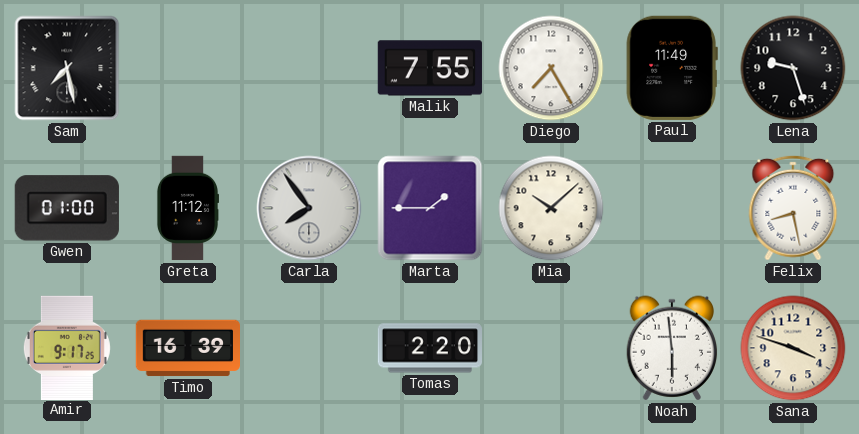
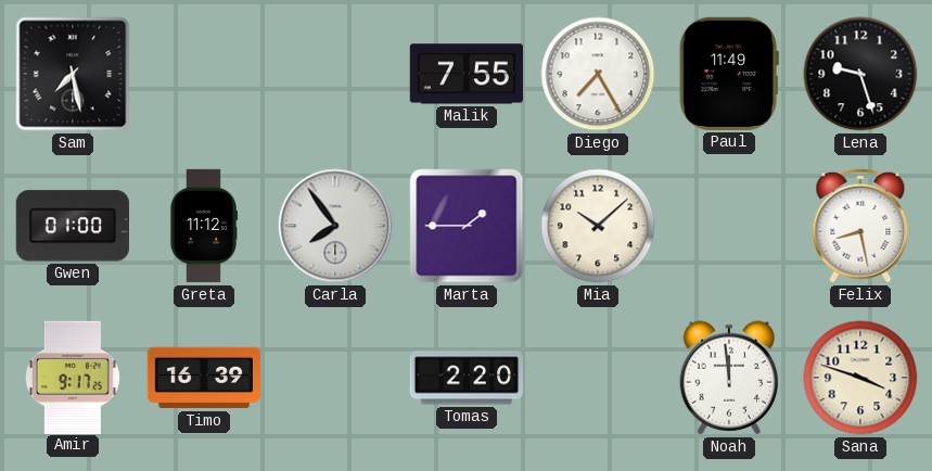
Noah: 5:59 -> 11:59 (729, 378)
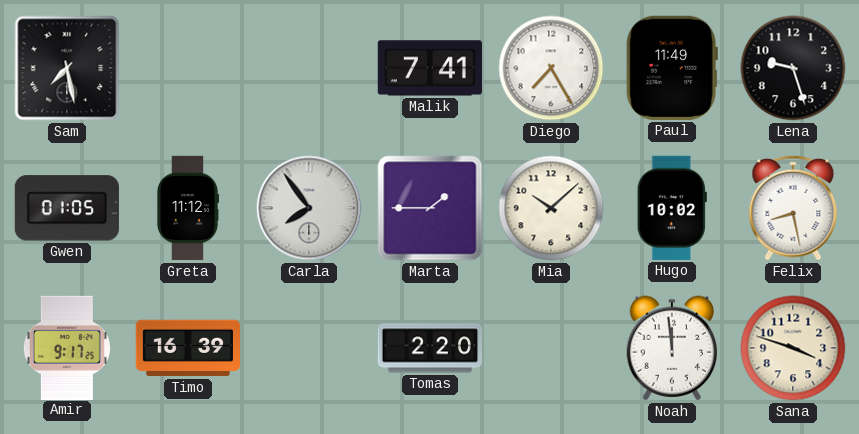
Malik: 7:55 -> 7:41 (430, 68)
Gwen: 01:00 -> 01:05 (67, 208)
Hugo: none -> 10:02 (672, 208)
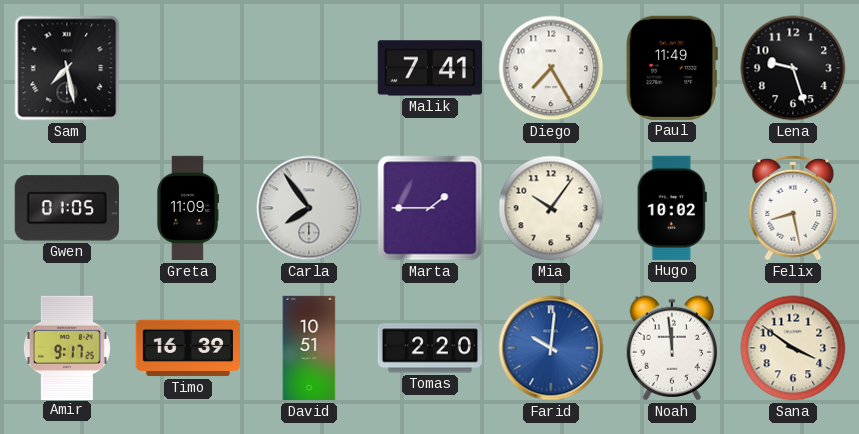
Greta: 11:12 -> 11:09 (188, 208)
Mia: 10:08 -> 10:06 (551, 208)
David: none -> 10:51 (309, 348)
Farid: none -> 10:01 (551, 348)
Sana: 3:48 -> 3:51 (793, 348)
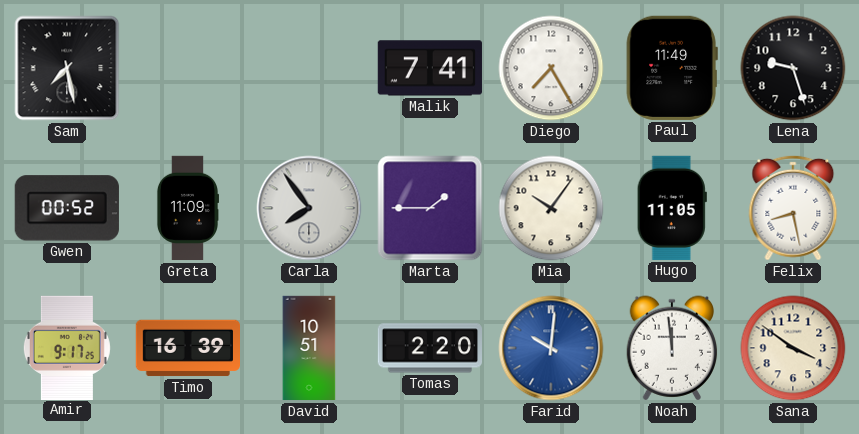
Gwen: 01:05 -> 00:52 (67, 208)
Hugo: 10:02 -> 11:05 (672, 208)
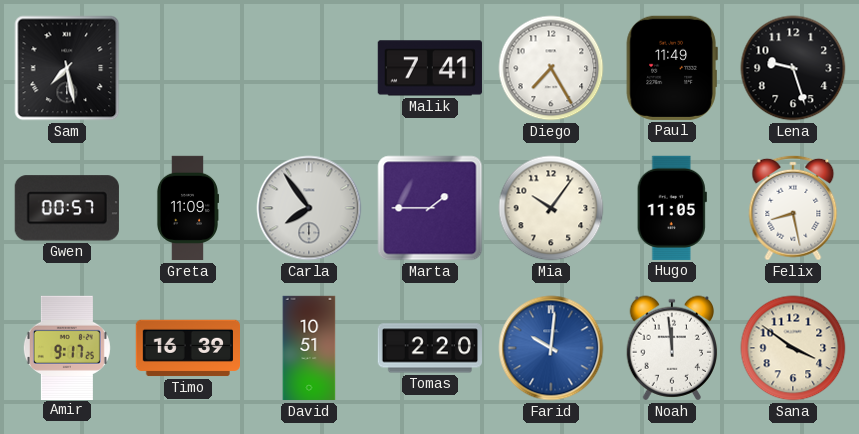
Gwen: 00:52 -> 00:57 (67, 208)
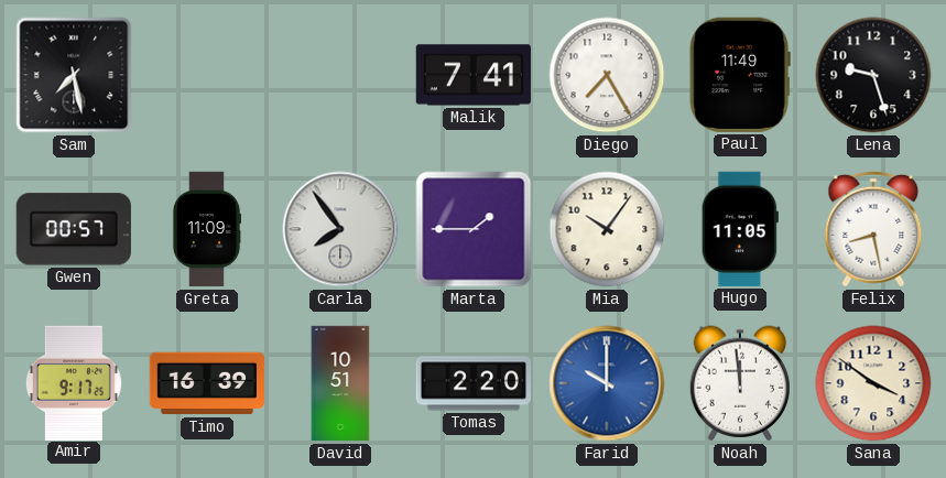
Farid: 10:01 -> 10:00 (607, 383)
